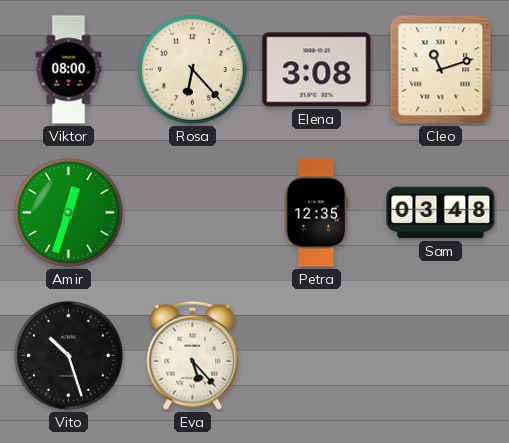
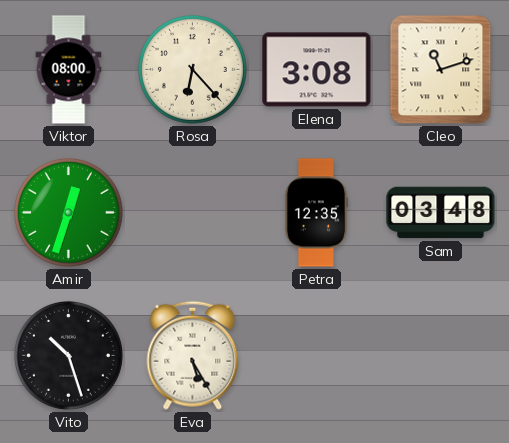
Eva: 5:23 -> 5:25 (193, 355)
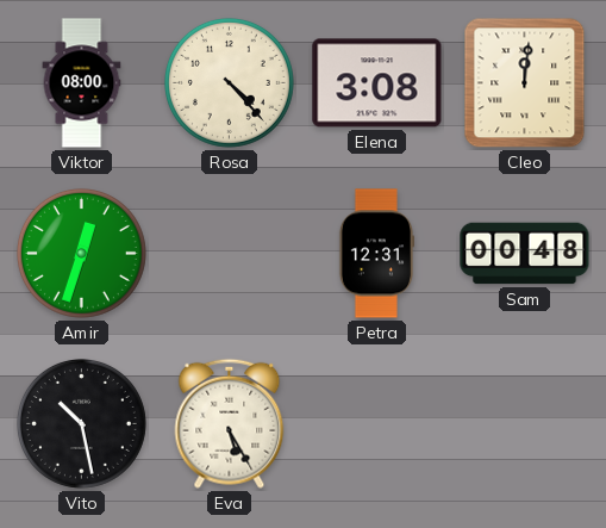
Rosa: 6:23 -> 4:23 (229, 82)
Cleo: 11:12 -> 12:01 (525, 83)
Petra: 12:35 -> 12:31 (375, 254)
Sam: 03:48 -> 00:48 (525, 254)
Vito: 10:27 -> 10:28 (81, 423)
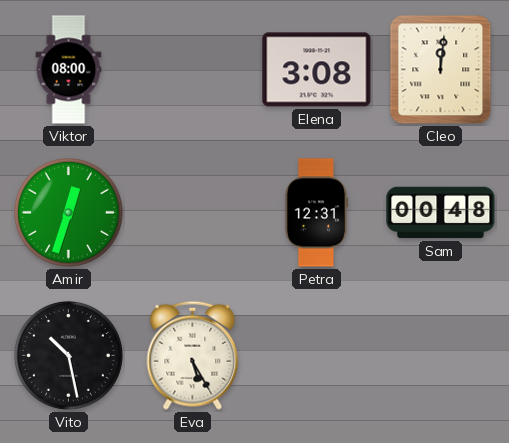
Rosa: 4:23 -> none (229, 82)
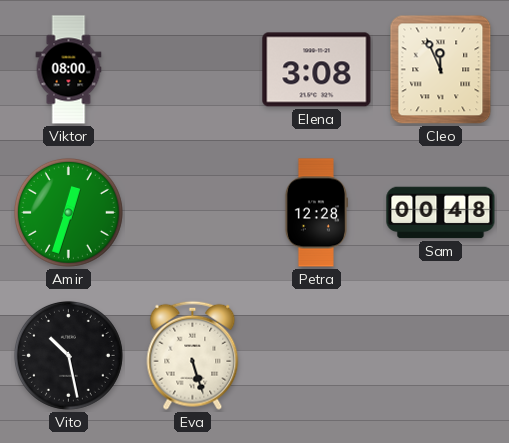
Cleo: 12:01 -> 11:56 (441, 70)
Petra: 12:31 -> 12:28 (315, 213)
Eva: 5:25 -> 5:27 (193, 355)
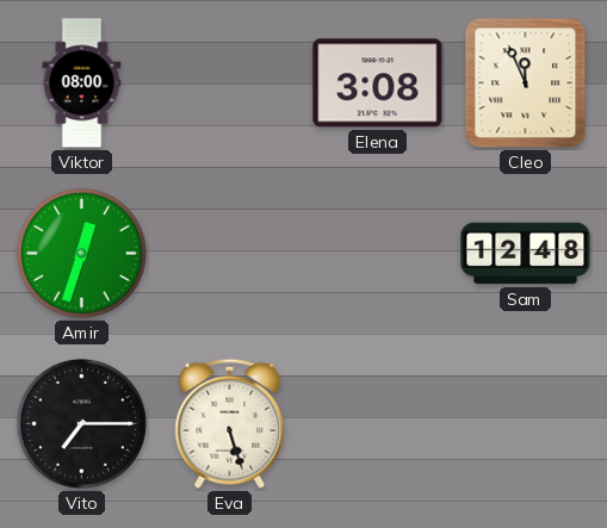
Petra: 12:28 -> none (315, 213)
Sam: 00:48 -> 12:48 (526, 254)
Vito: 10:28 -> 7:15 (81, 423)
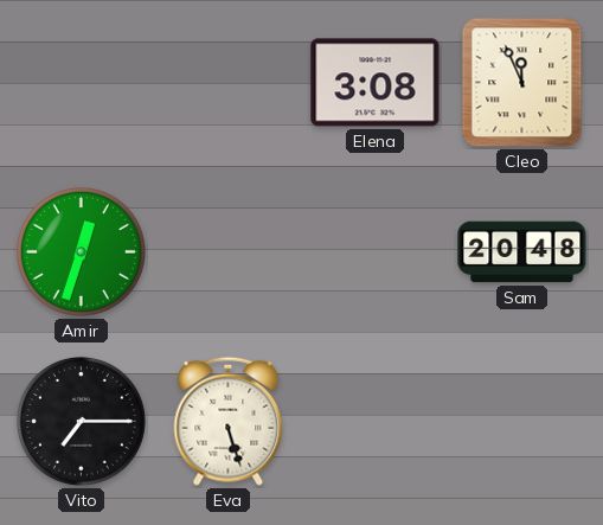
Viktor: 08:00 -> none (82, 83)
Sam: 12:48 -> 20:48 (522, 252)
